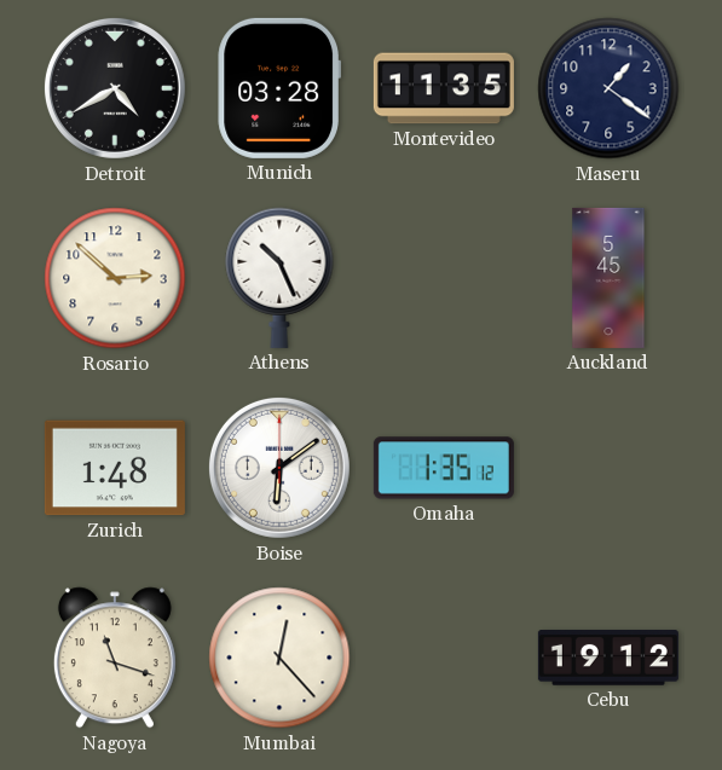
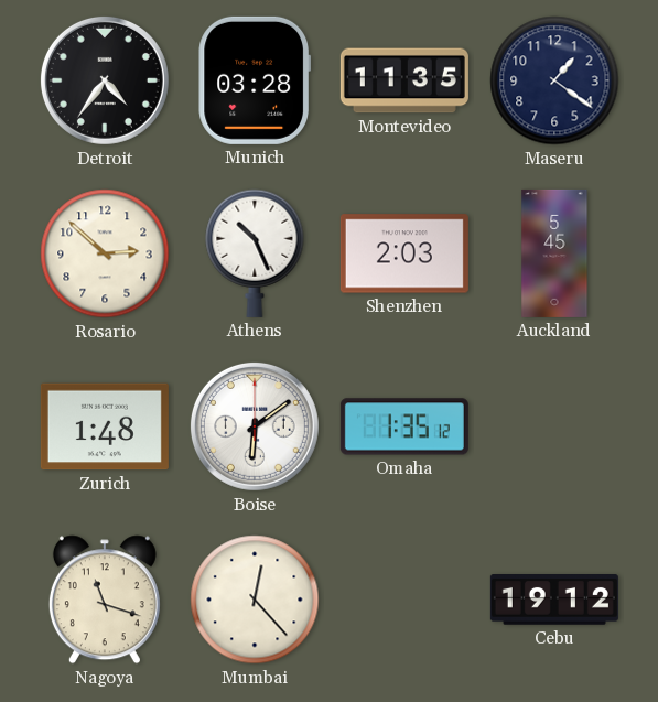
Detroit: 4:40 -> 4:36 (105, 80)
Shenzhen: none -> 2:03 (404, 253)
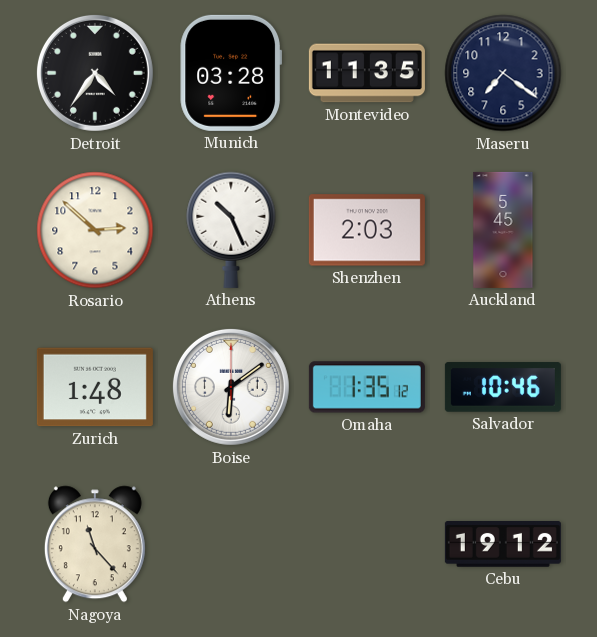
Maseru: 1:21 -> 7:21 (503, 73)
Salvador: none -> 10:46 (503, 387)
Nagoya: 11:18 -> 11:23 (95, 544)
Mumbai: 12:23 -> none (255, 600)
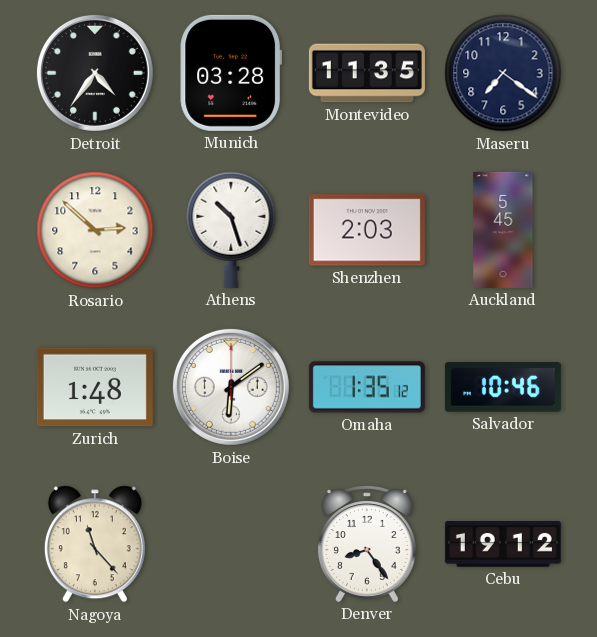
Athens: 10:26 -> 10:27 (231, 230)
Denver: none -> 8:24 (367, 544)
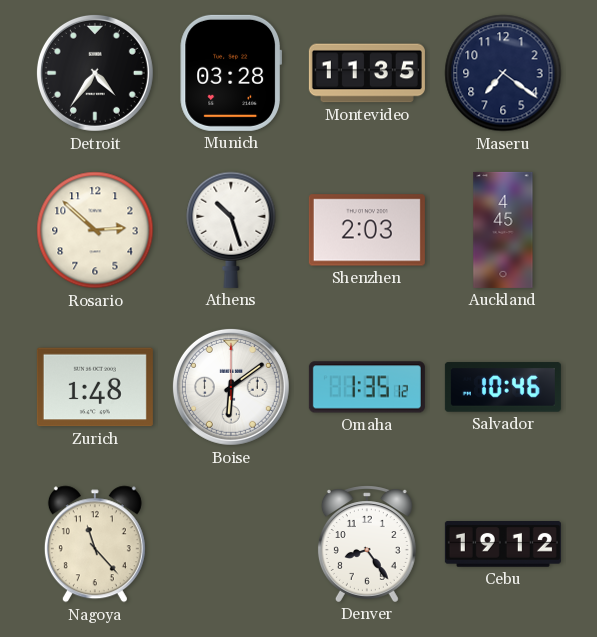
Auckland: 5:45 -> 4:45 (503, 230)
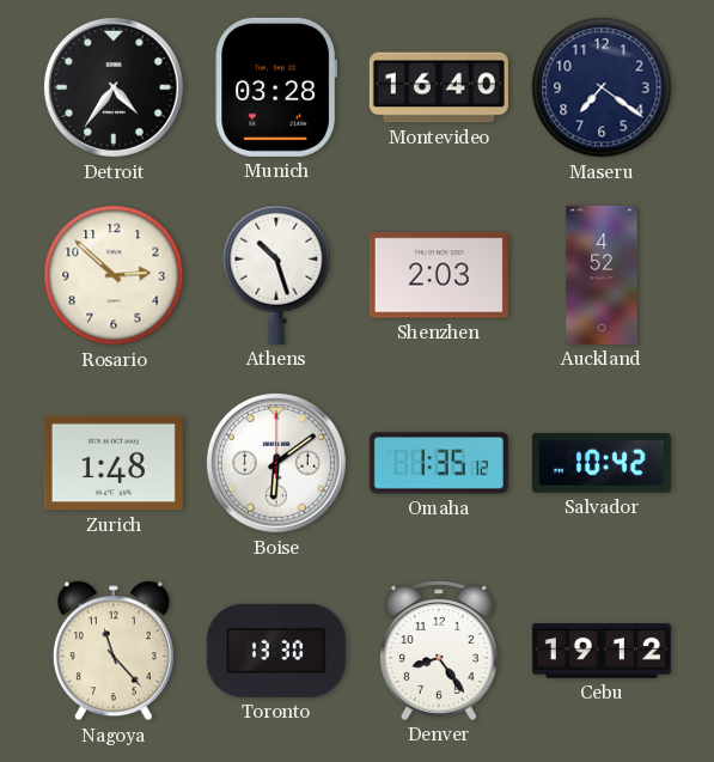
Montevideo: 11:35 -> 16:40 (439, 87)
Auckland: 4:45 -> 4:52 (602, 275)
Salvador: 10:46 -> 10:42 (602, 463)
Toronto: none -> 13:30 (276, 651)
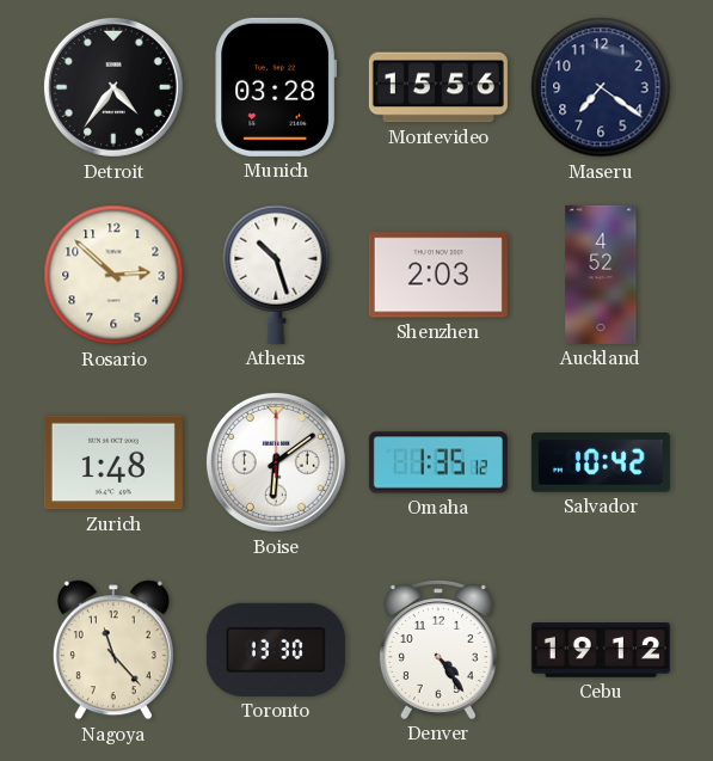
Montevideo: 16:40 -> 15:56 (438, 87)
Denver: 8:24 -> 4:24 (438, 650)
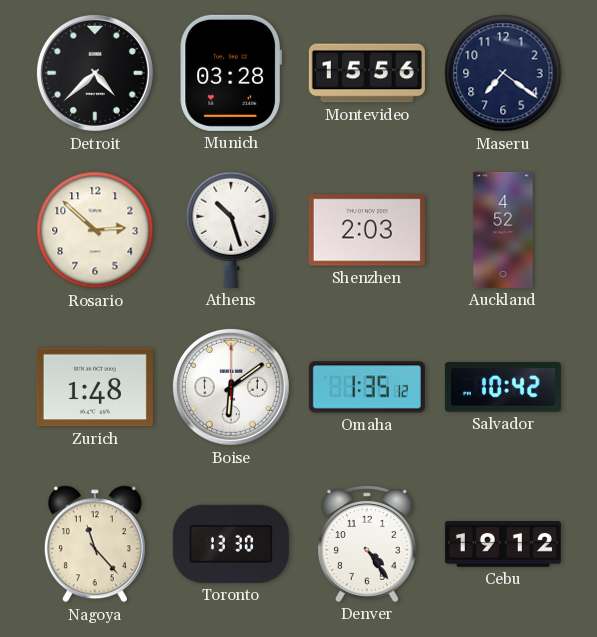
Detroit: 4:36 -> 4:38 (95, 73)
